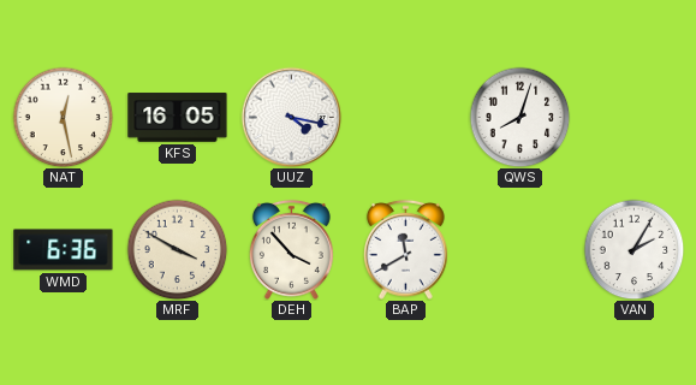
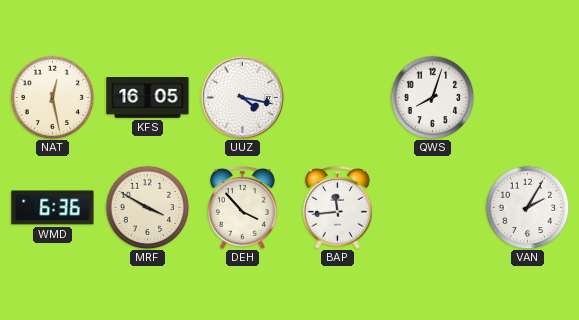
BAP: 11:40 -> 11:44 (337, 207)
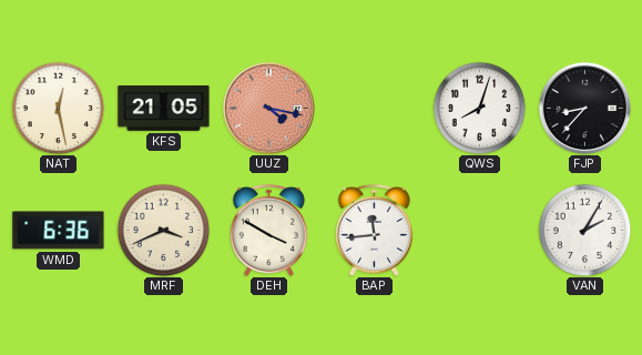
KFS: 16:05 -> 21:05 (164, 109)
UUZ dial: white -> salmon (268, 108)
FJP: none -> 8:37 (584, 108)
MRF: 3:50 -> 3:41 (163, 230)
DEH: 3:53 -> 3:50 (268, 230)
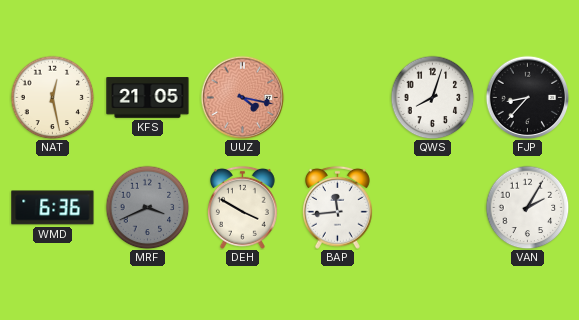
MRF dial: cream -> grey (147, 207)
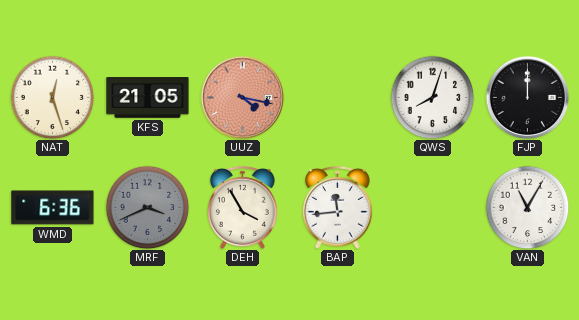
NAT: 12:28 -> 12:27 (52, 97)
FJP: 8:37 -> 12:00 (527, 97)
DEH: 3:50 -> 3:55 (242, 207)
VAN: 2:05 -> 11:05 (527, 207)
